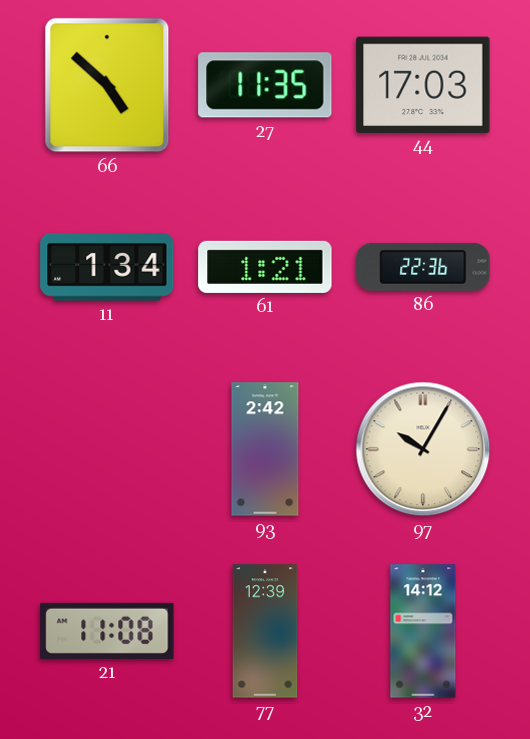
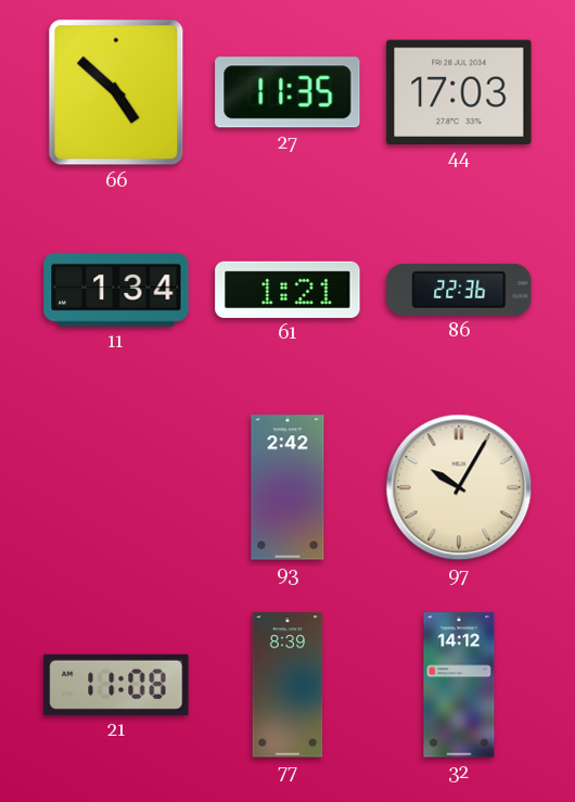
77: 12:39 -> 8:39 (287, 685)
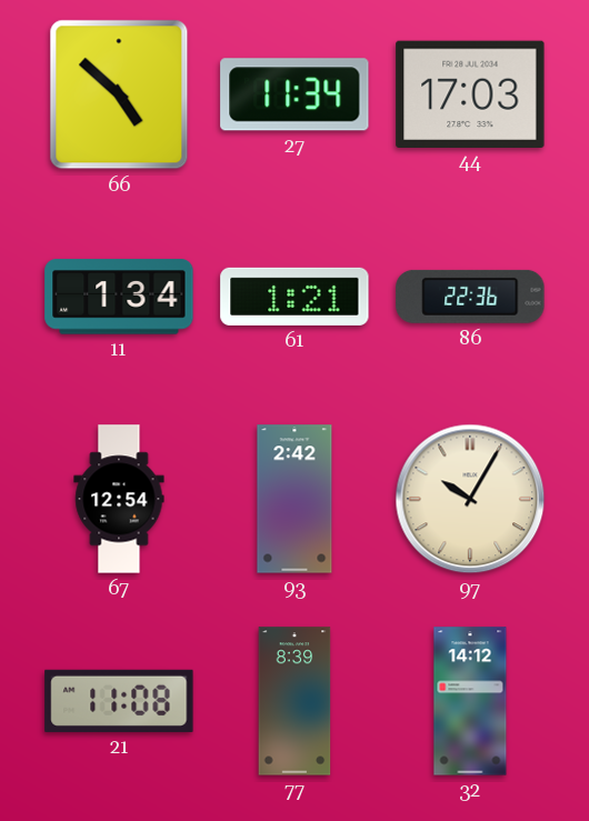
27: 11:35 -> 11:34 (294, 94)
67: none -> 12:54 (119, 499)
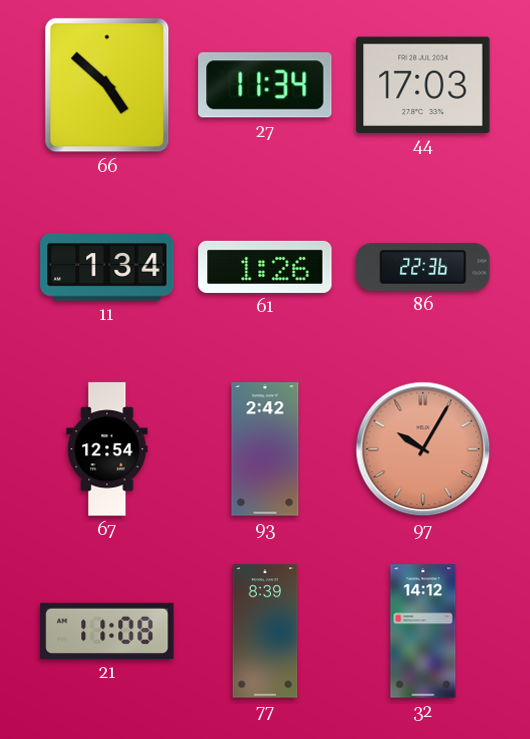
61: 1:21 -> 1:26 (265, 267)
97 dial: cream -> salmon (423, 449)
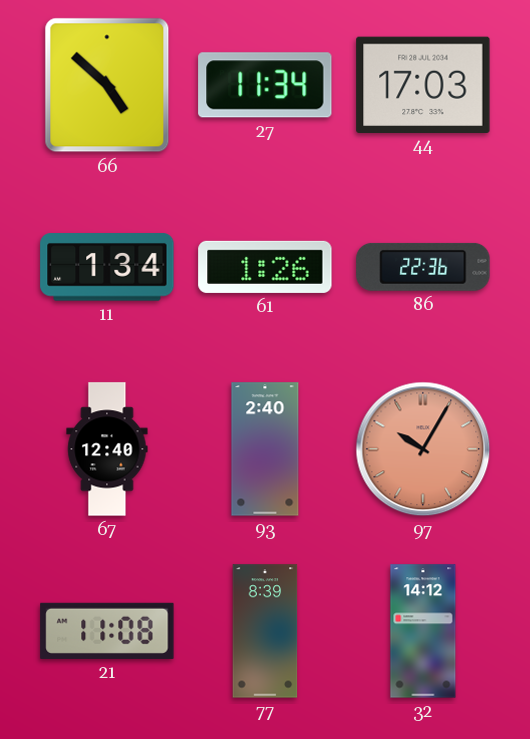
67: 12:54 -> 12:40 (107, 449)
93: 2:42 -> 2:40 (265, 449)
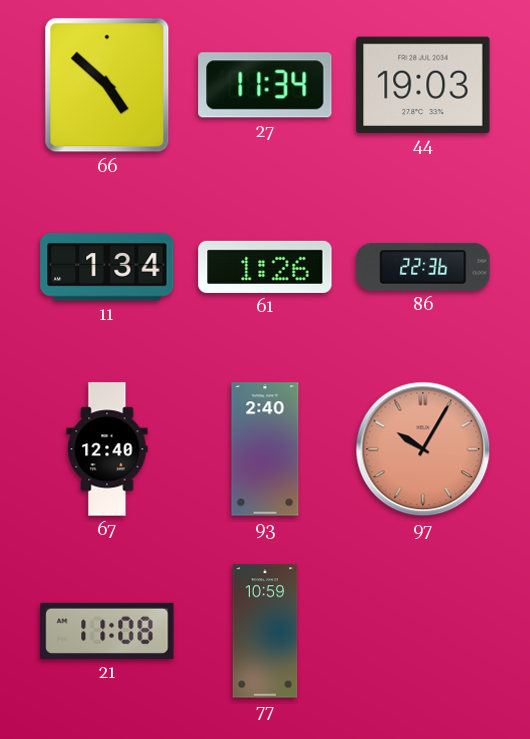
44: 17:03 -> 19:03 (423, 84)
77: 8:39 -> 10:59 (265, 631)
32: 14:12 -> none (423, 631)
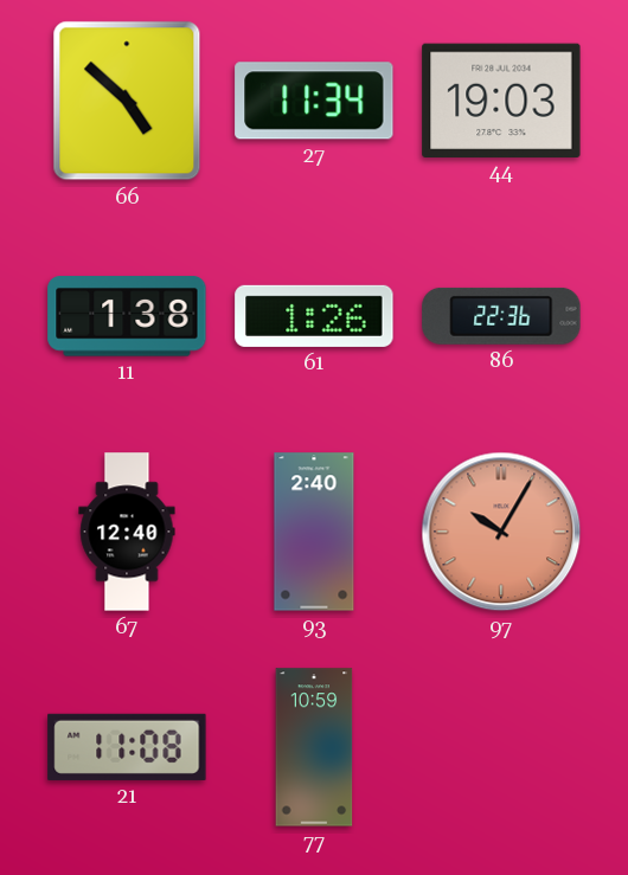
11: 1:34 -> 1:38 (127, 316)
